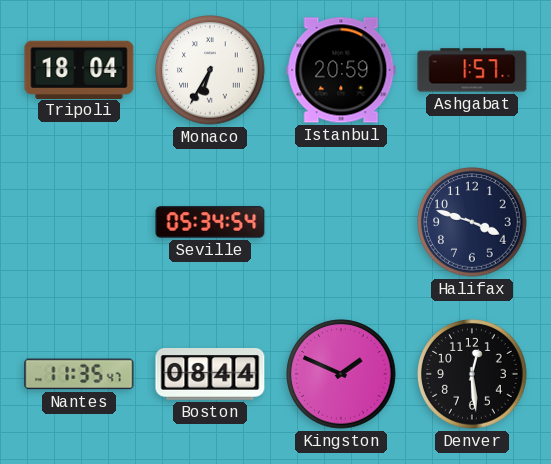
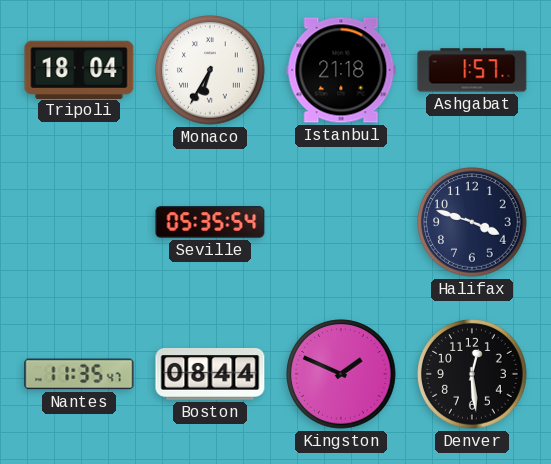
Istanbul: 20:59 -> 21:18 (341, 70)
Seville: 05:34 -> 05:35 (210, 222)
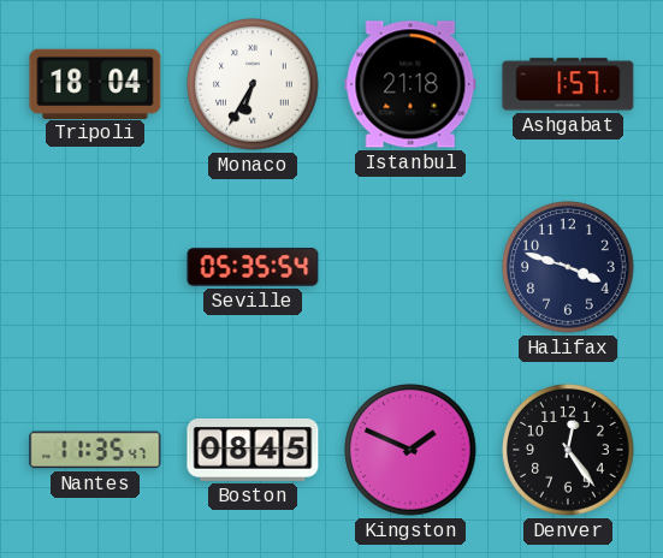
Boston: 08:44 -> 08:45 (253, 451)
Denver: 12:29 -> 12:24 (568, 450)
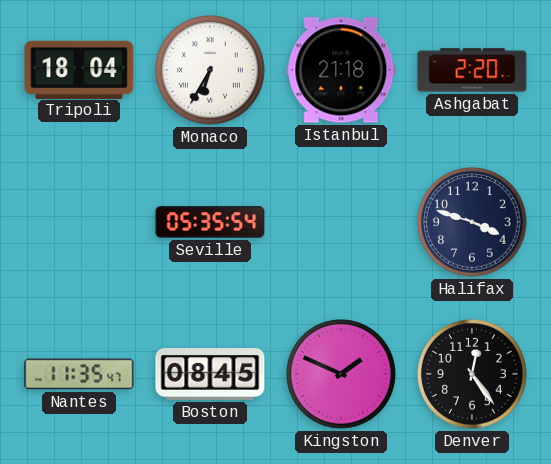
Ashgabat: 1:57 -> 2:20 (472, 70)
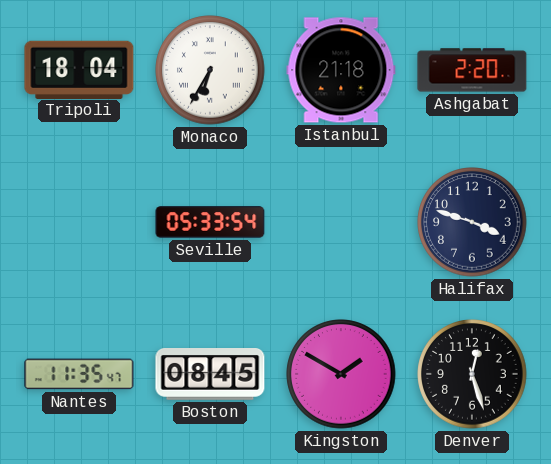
Seville: 05:35 -> 05:33 (210, 222)
Kingston: 1:49 -> 1:50 (341, 374)
Denver: 12:24 -> 12:27 (472, 374)
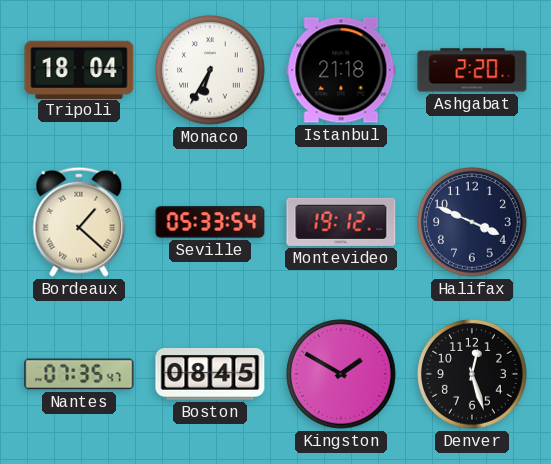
Bordeaux: none -> 1:22 (79, 222)
Montevideo: none -> 19:12 (341, 222)
Halifax: 3:48 -> 3:49 (472, 222)
Nantes: 11:35 -> 07:35 (79, 374)
